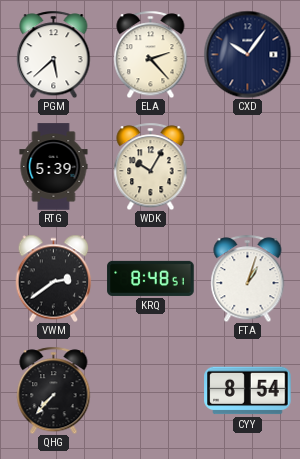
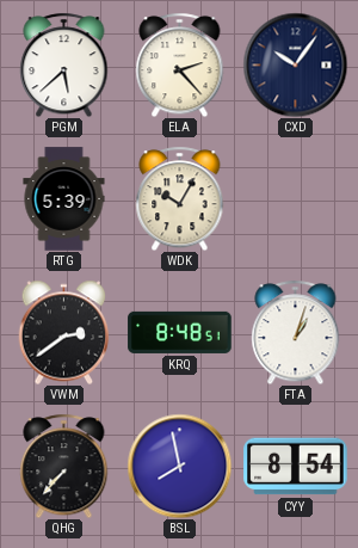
BSL: none -> 7:58 (179, 466)
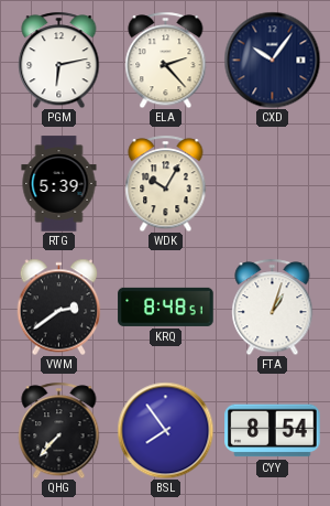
PGM: 5:38 -> 6:13 (59, 60)
BSL: 7:58 -> 7:54 (165, 430)
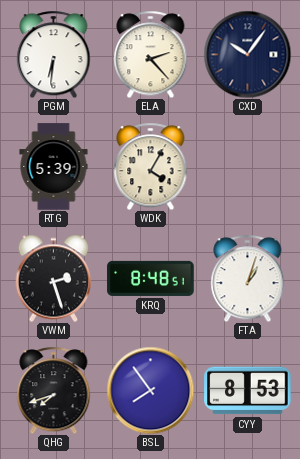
PGM: 6:13 -> 6:31 (54, 54)
WDK: 10:05 -> 4:05 (151, 166)
VWM: 2:39 -> 2:27 (54, 278)
QHG: 7:37 -> 7:42 (54, 390)
CYY: 8:54 -> 8:53 (248, 391)
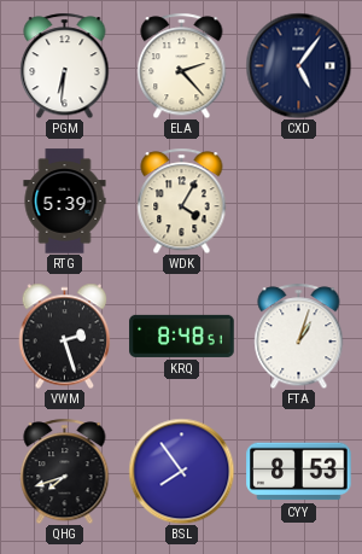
CXD: 10:06 -> 5:06 (298, 65)
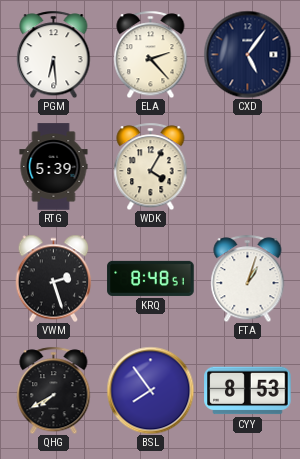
PGM: 6:31 -> 6:29 (54, 54)
QHG: 7:42 -> 7:40 (54, 390)
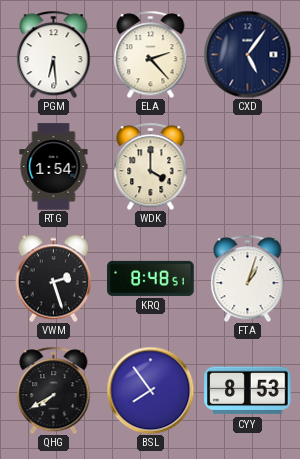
RTG: 5:39 -> 1:54 (54, 167)
WDK: 4:05 -> 4:00 (151, 166)
